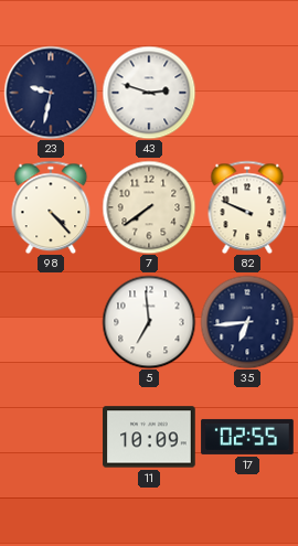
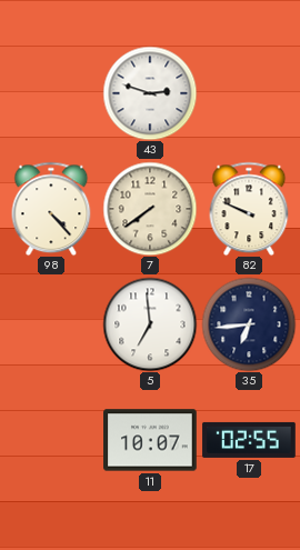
23: 9:32 -> none (51, 93)
11: 10:09 -> 10:07 (150, 440)
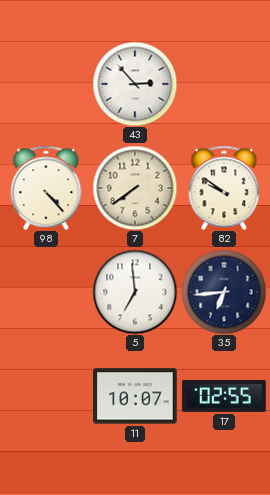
43: 2:48 -> 2:53 (135, 84)
82: 9:49 -> 9:51 (224, 188)
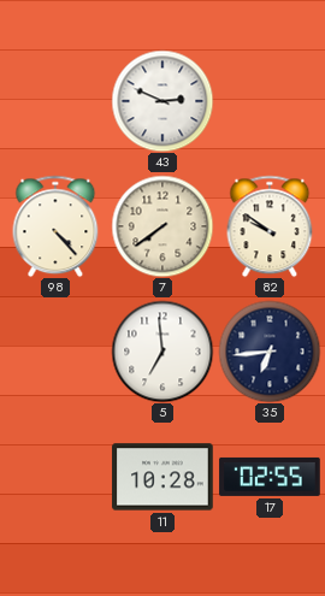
43: 2:53 -> 2:49 (162, 101)
11: 10:07 -> 10:28 (162, 477)
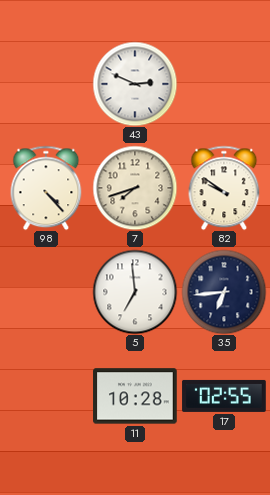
7: 7:39 -> 7:42 (135, 188)
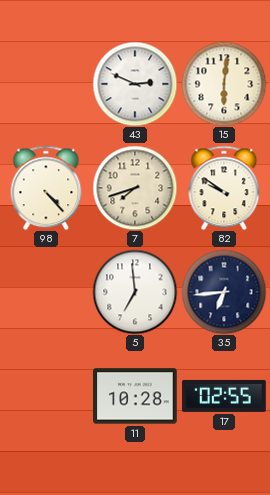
15: none -> 6:01 (224, 84)
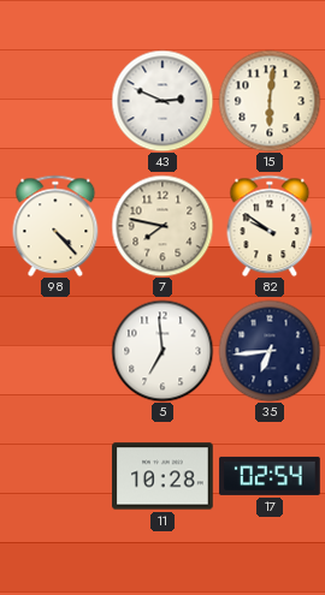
7: 7:42 -> 7:47 (162, 226)
17: 02:55 -> 02:54 (270, 476)
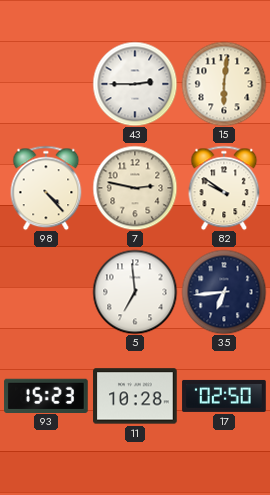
43: 2:49 -> 2:45 (135, 84)
7: 7:47 -> 2:47 (135, 188)
93: none -> 15:23 (46, 395)
17: 02:54 -> 02:50 (224, 396)
